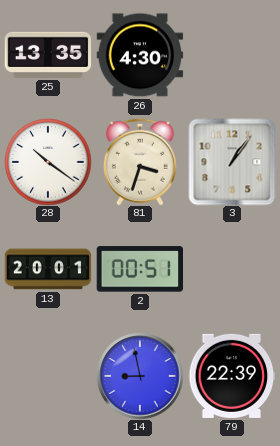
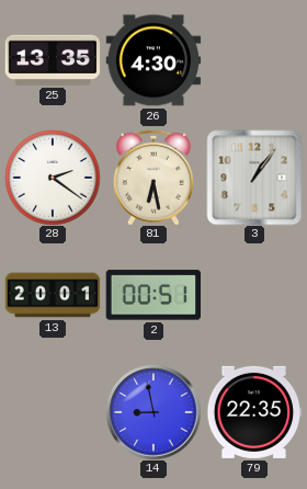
28: 10:21 -> 2:21 (53, 178)
81: 3:33 -> 6:28 (153, 178)
79: 22:39 -> 22:35 (254, 412)
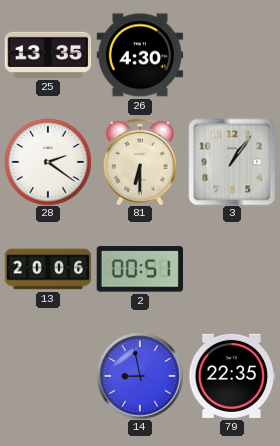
81: 6:28 -> 6:30 (140, 162)
13: 20:01 -> 20:06 (48, 269)
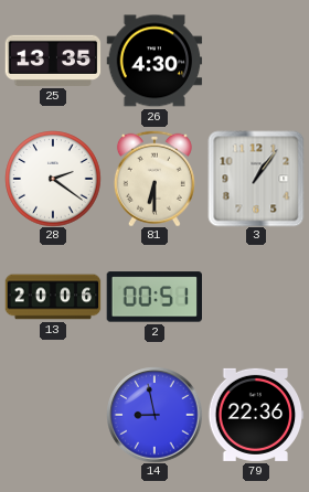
79: 22:35 -> 22:36 (256, 415)
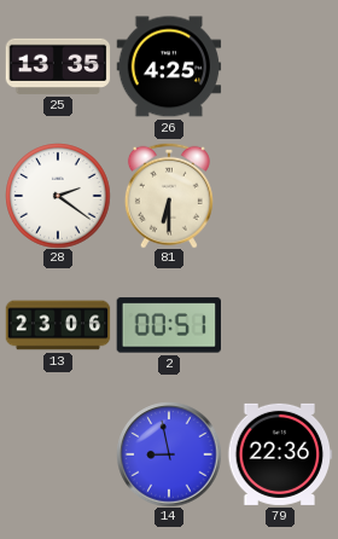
26: 4:30 -> 4:25 (169, 66)
3: 1:06 -> none (256, 179)
13: 20:06 -> 23:06 (58, 325)
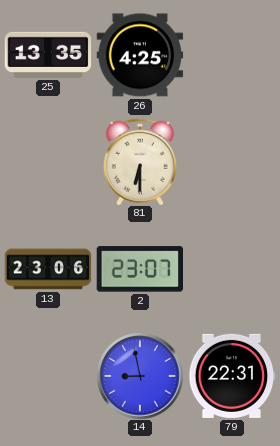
28: 2:21 -> none (58, 196)
2: 00:51 -> 23:07 (139, 269)
79: 22:36 -> 22:31 (232, 376)
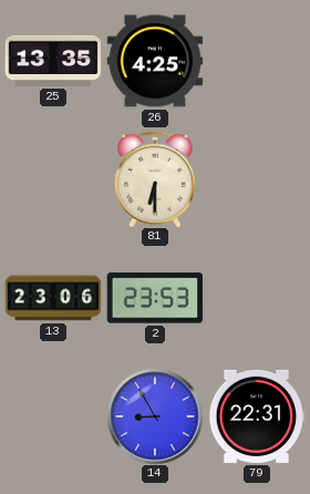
2: 23:07 -> 23:53 (154, 298)
14: 8:58 -> 8:55 (155, 416)
